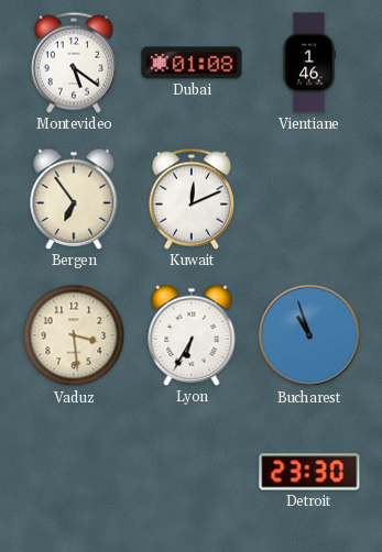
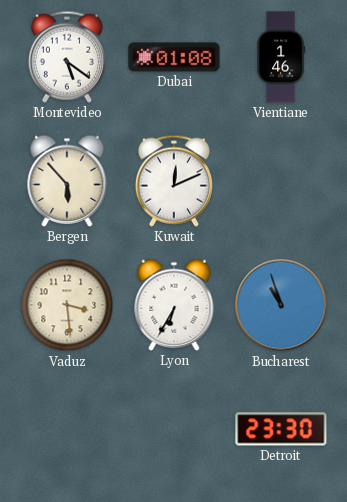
Bergen: 6:54 -> 5:53 (67, 181)
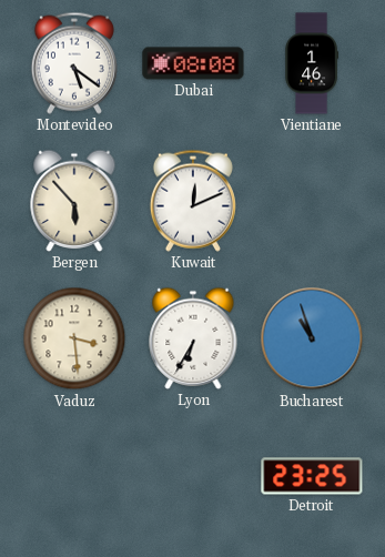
Dubai: 01:08 -> 08:08 (193, 63)
Detroit: 23:30 -> 23:25 (312, 476)
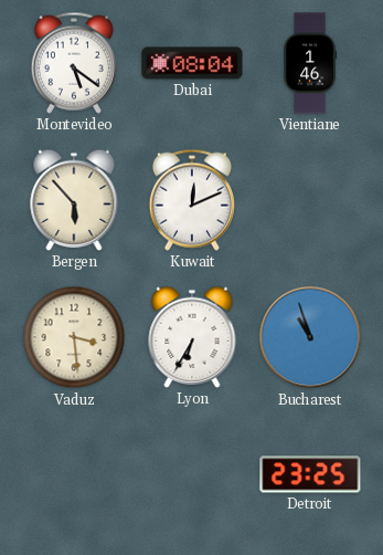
Dubai: 08:08 -> 08:04 (192, 63)
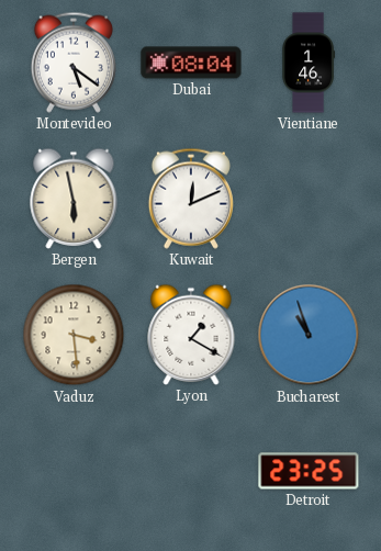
Bergen: 5:53 -> 5:58 (74, 199)
Lyon: 6:35 -> 1:20 (191, 335)
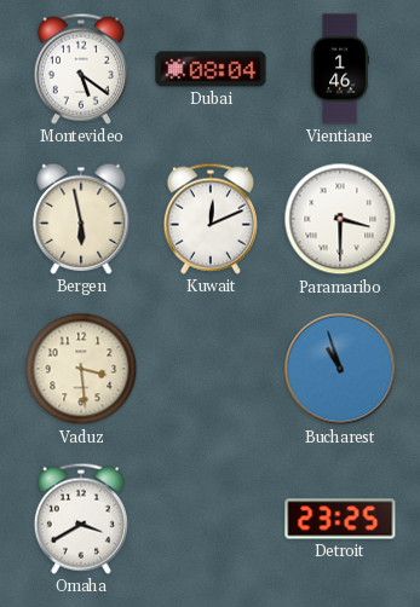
Paramaribo: none -> 3:30 (340, 219)
Lyon: 1:20 -> none (191, 335)
Omaha: none -> 3:40 (81, 519)
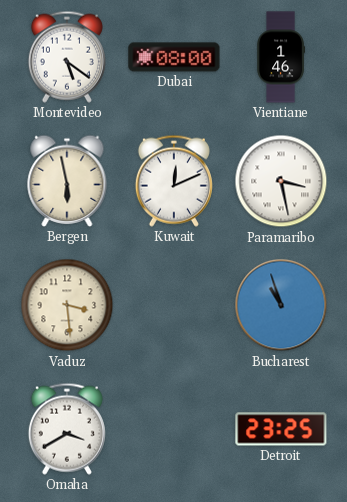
Dubai: 08:04 -> 08:00 (174, 57)
Paramaribo: 3:30 -> 3:28 (281, 181)
